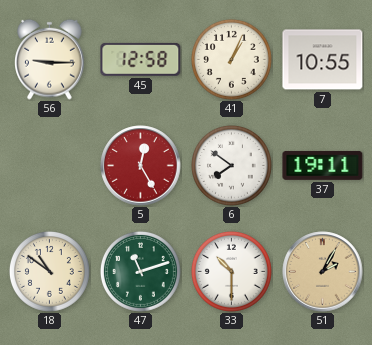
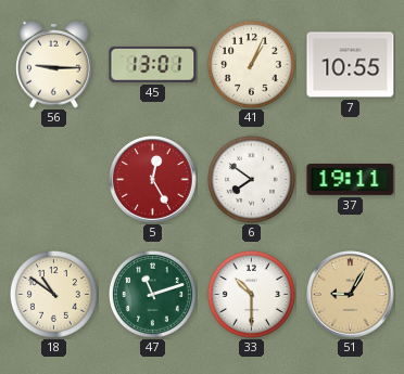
45: 12:58 -> 13:01 (153, 64)
51: 2:05 -> 9:05 (351, 295)
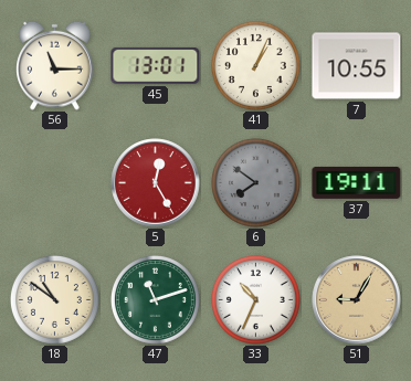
56: 9:15 -> 11:15 (55, 65)
6 dial: white -> grey (255, 182)
33: 10:30 -> 10:34 (255, 299)
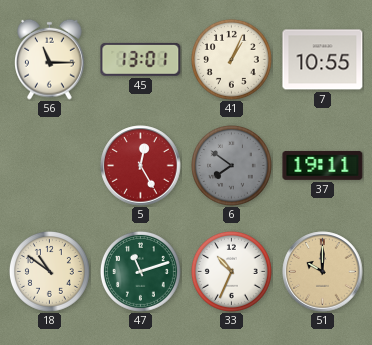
51: 9:05 -> 10:00 (323, 272)
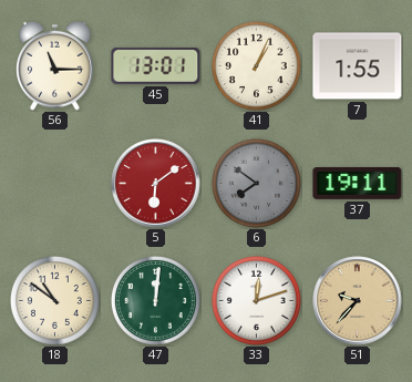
7: 10:55 -> 1:55 (358, 66)
5: 12:25 -> 6:09 (156, 184)
47: 11:12 -> 12:01 (155, 300)
33: 10:34 -> 12:12 (256, 300)
51: 10:00 -> 9:37 (358, 301)
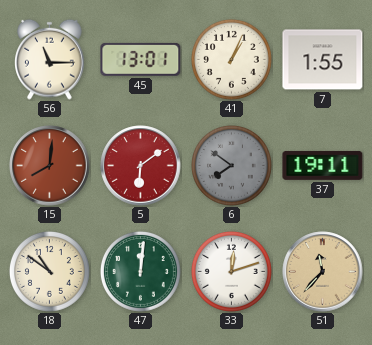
15: none -> 8:01 (50, 166)
51: 9:37 -> 11:37 (323, 272)
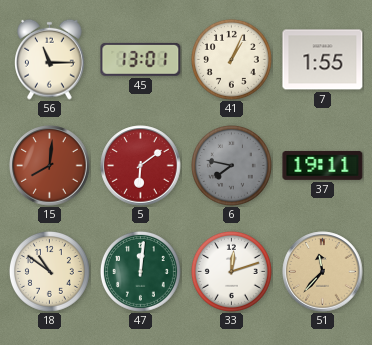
6: 7:51 -> 7:47 (231, 165)
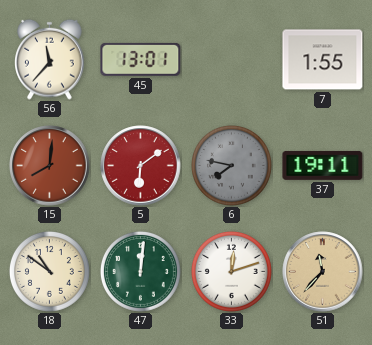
56: 11:15 -> 11:37 (50, 59)
41: 1:04 -> none (231, 59)
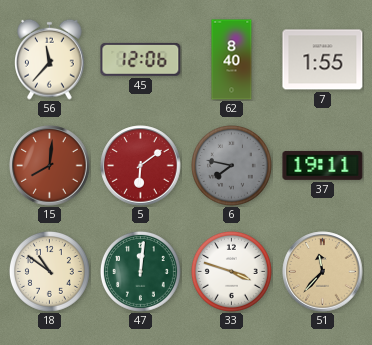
45: 13:01 -> 12:06 (141, 59)
62: none -> 8:40 (232, 60)
33: 12:12 -> 3:48 (231, 271)
